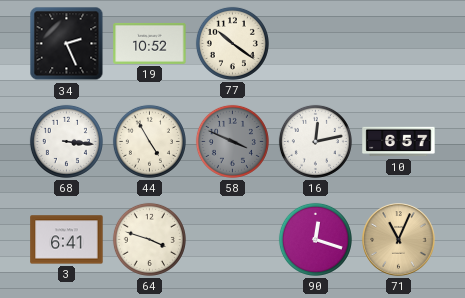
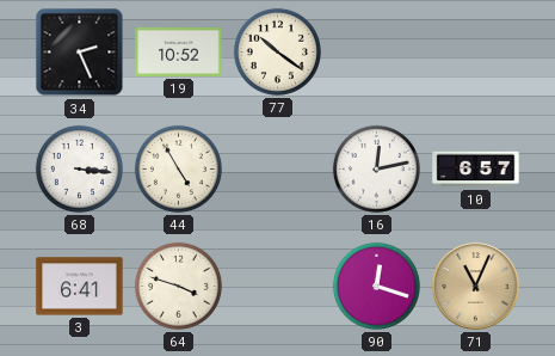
58: 3:49 -> none (232, 141)
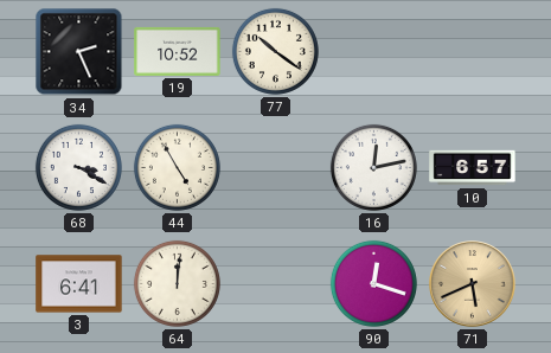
68: 3:16 -> 3:20 (78, 167)
64: 3:48 -> 12:01 (177, 283)
71: 11:04 -> 5:41 (473, 284)
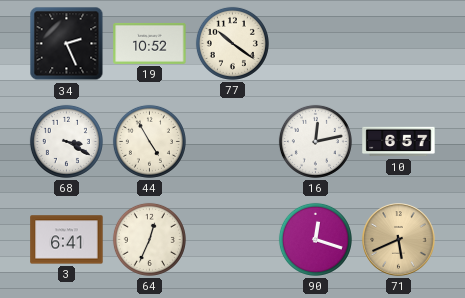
64: 12:01 -> 12:34 (149, 239)
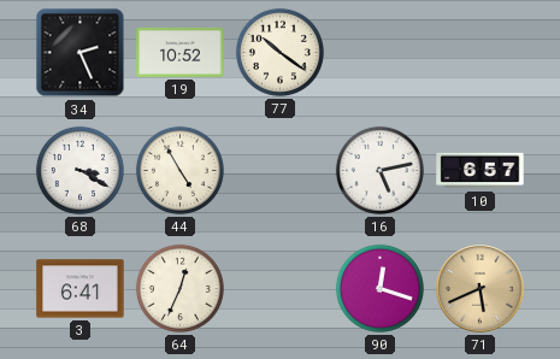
16: 12:13 -> 5:13 (379, 170)
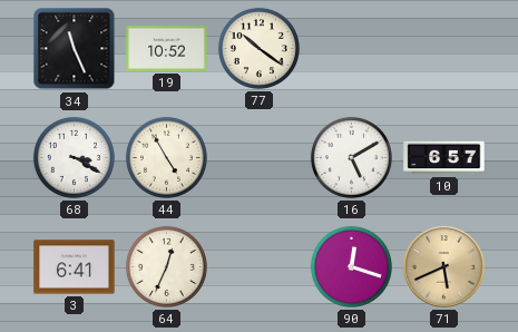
34: 2:26 -> 11:26 (75, 49)
16: 5:13 -> 5:10 (351, 157)
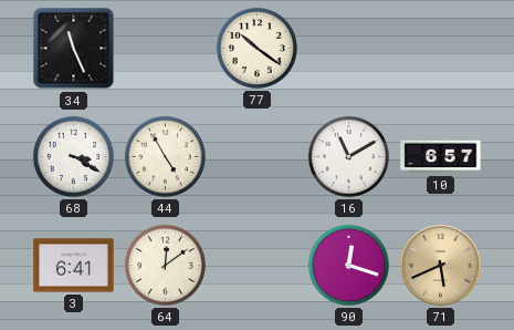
19: 10:52 -> none (167, 48)
16: 5:10 -> 11:10 (348, 156)
64: 12:34 -> 12:09 (165, 265)
